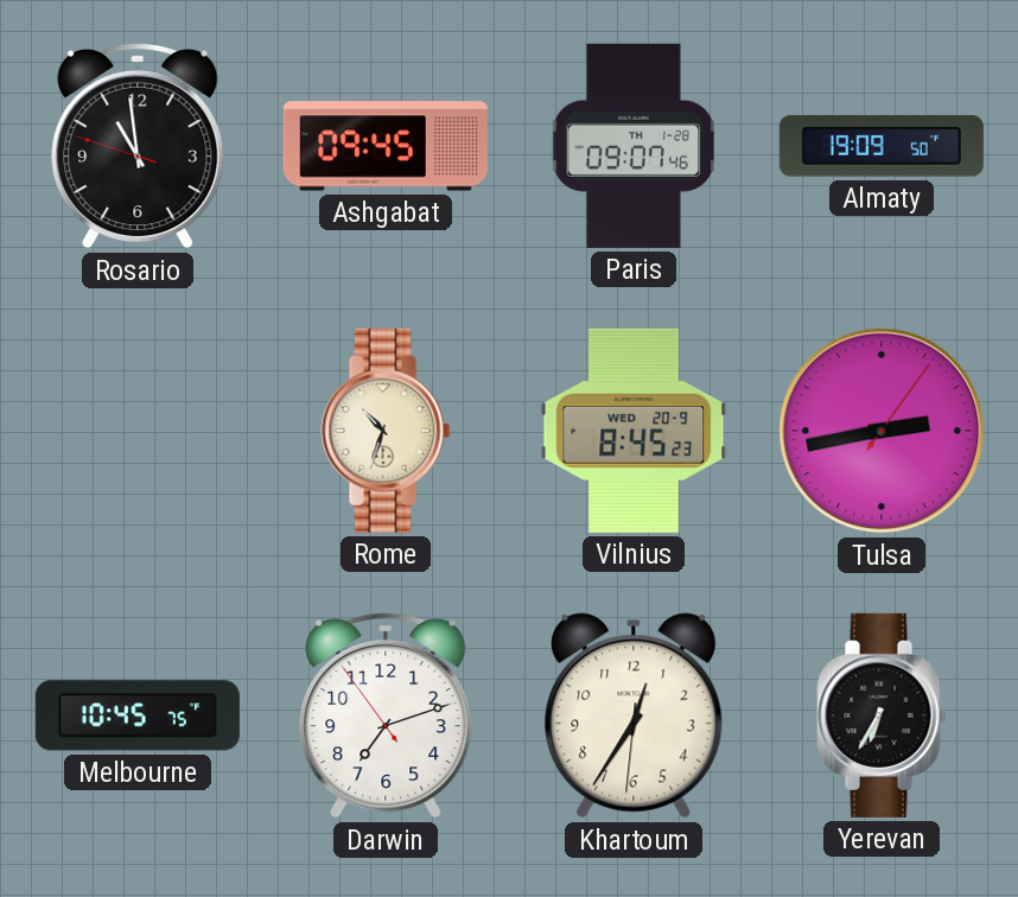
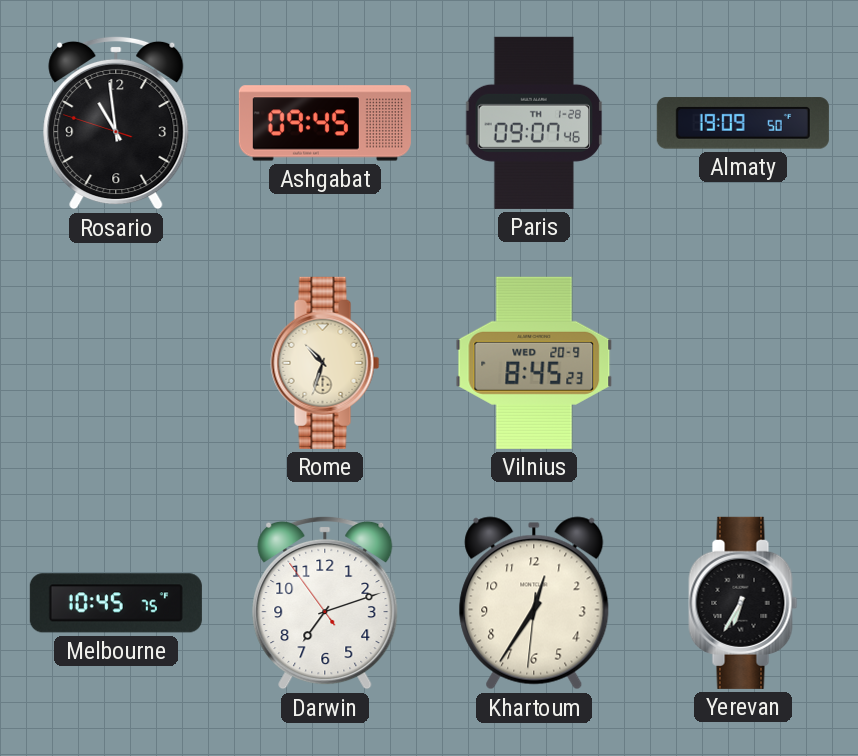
Tulsa: 2:43 -> none (882, 431)
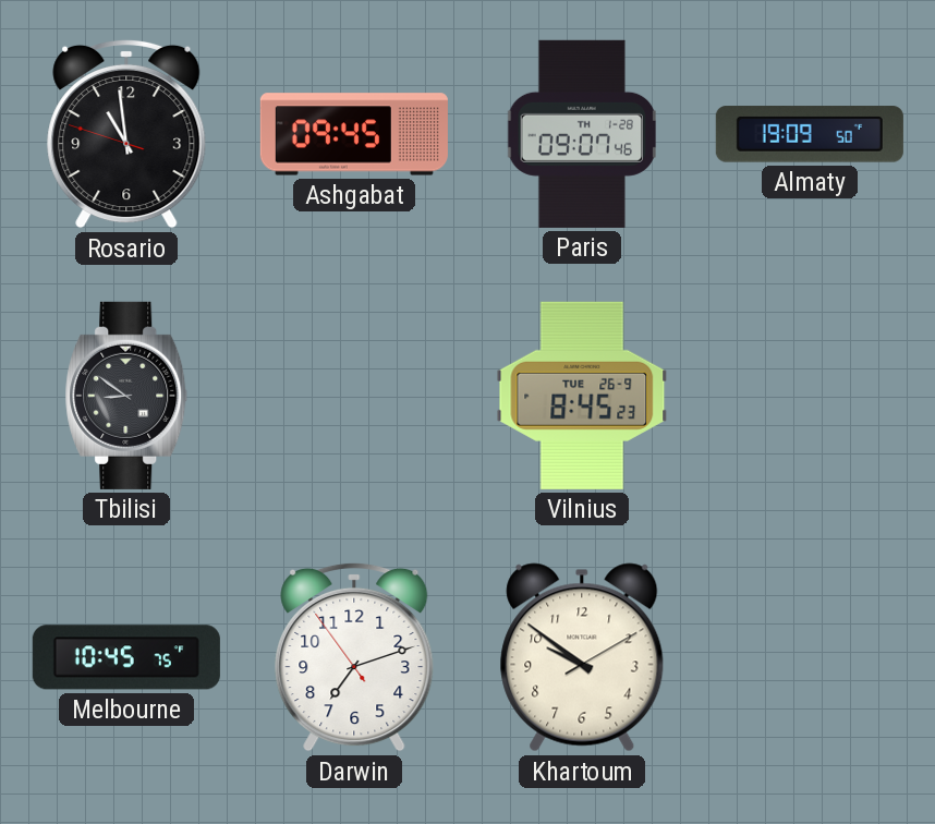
Tbilisi: none -> 8:51 (126, 396)
Rome: 10:33 -> none (325, 363)
Vilnius date: WED 20-9 -> TUE 26-9 (582, 396)
Khartoum: 12:35 -> 9:51 (582, 657)
Yerevan: 6:35 -> none (743, 603)
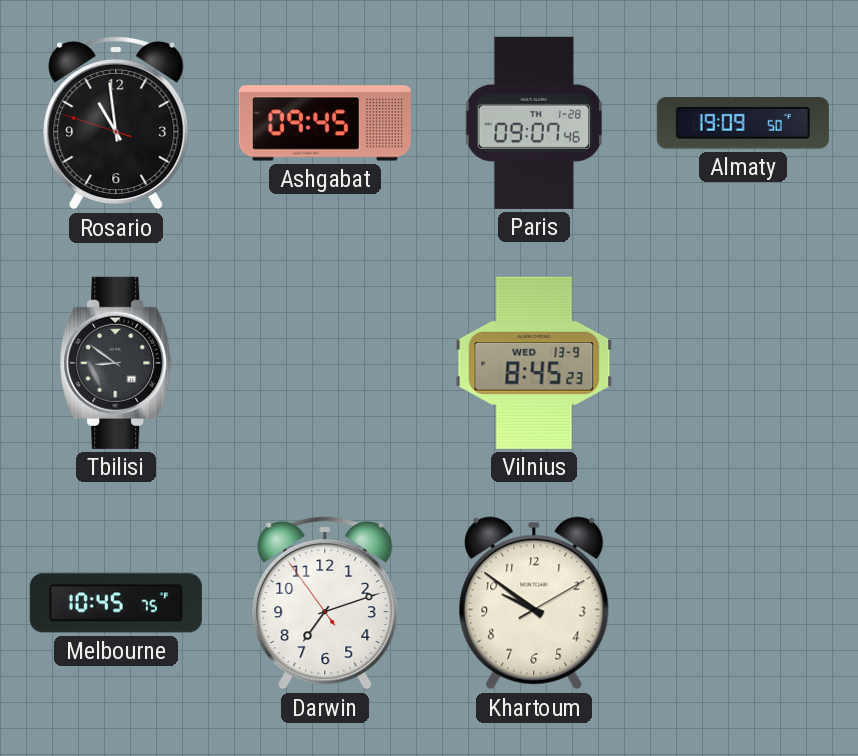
Vilnius date: TUE 26-9 -> WED 13-9 (534, 363)
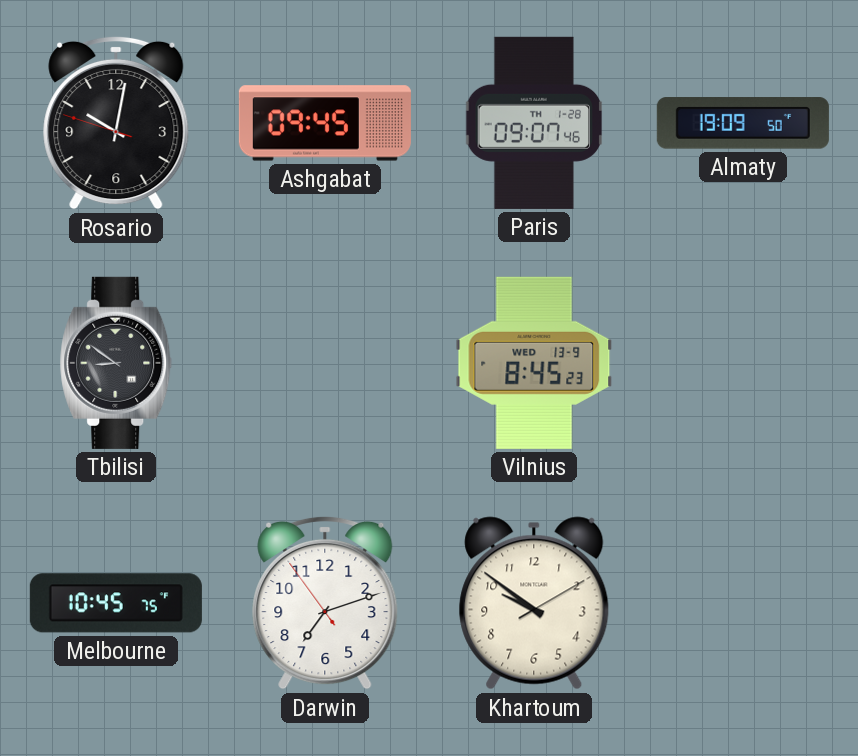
Rosario: 10:58 -> 10:01 (116, 123)
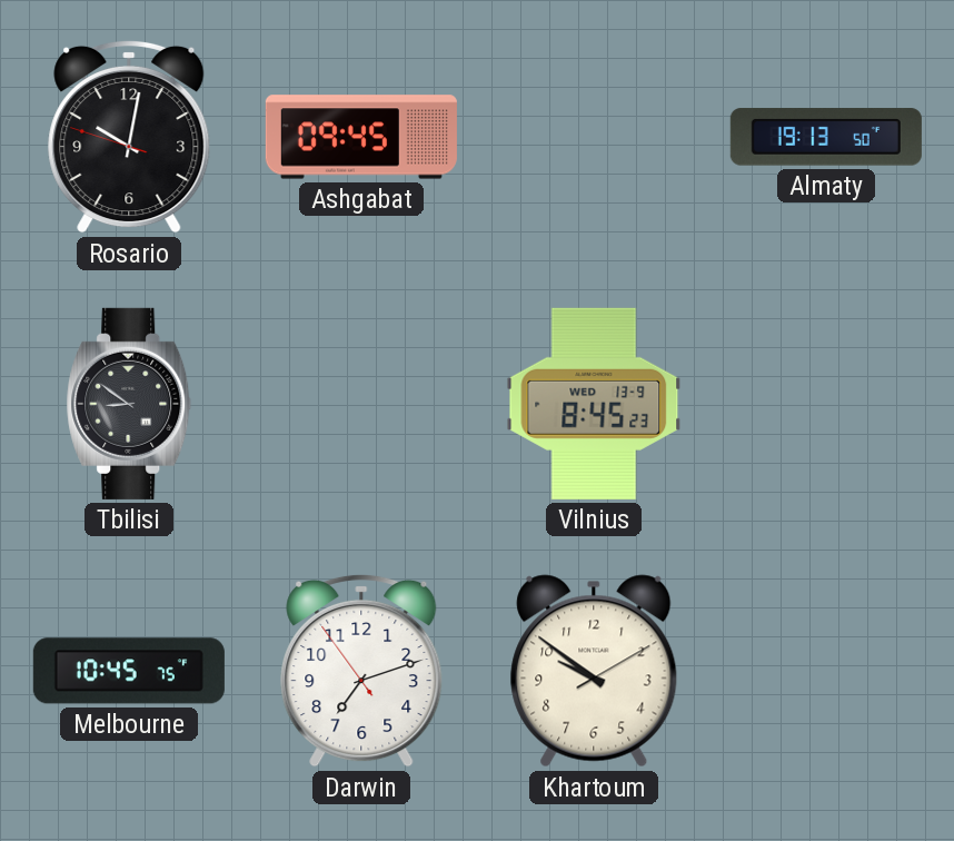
Paris: 09:07 -> none (534, 123)
Almaty: 19:09 -> 19:13 (826, 137)
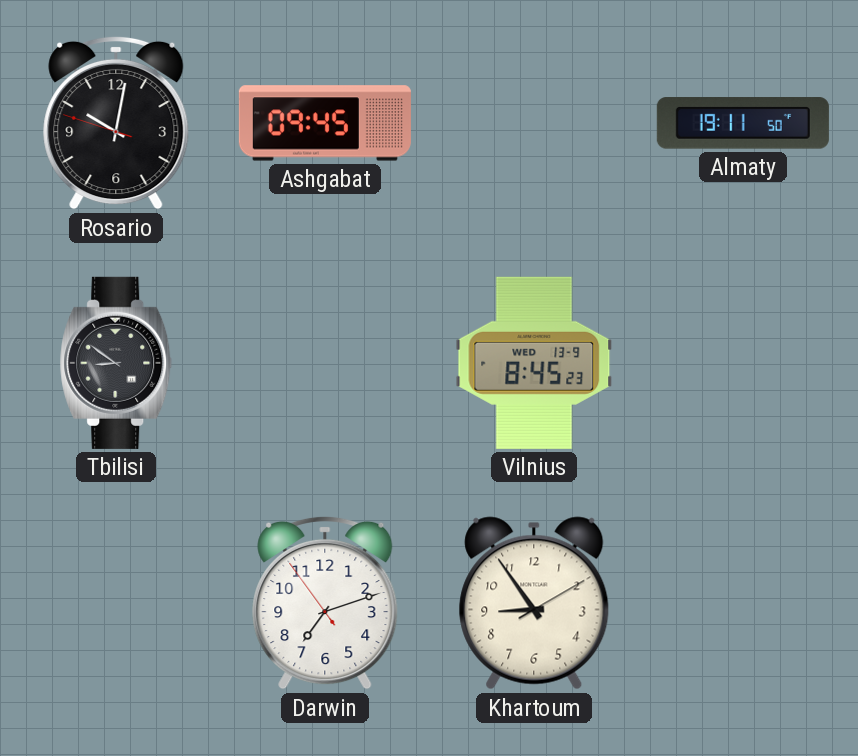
Almaty: 19:13 -> 19:11 (743, 123)
Melbourne: 10:45 -> none (129, 671)
Khartoum: 9:51 -> 8:54 (534, 603)
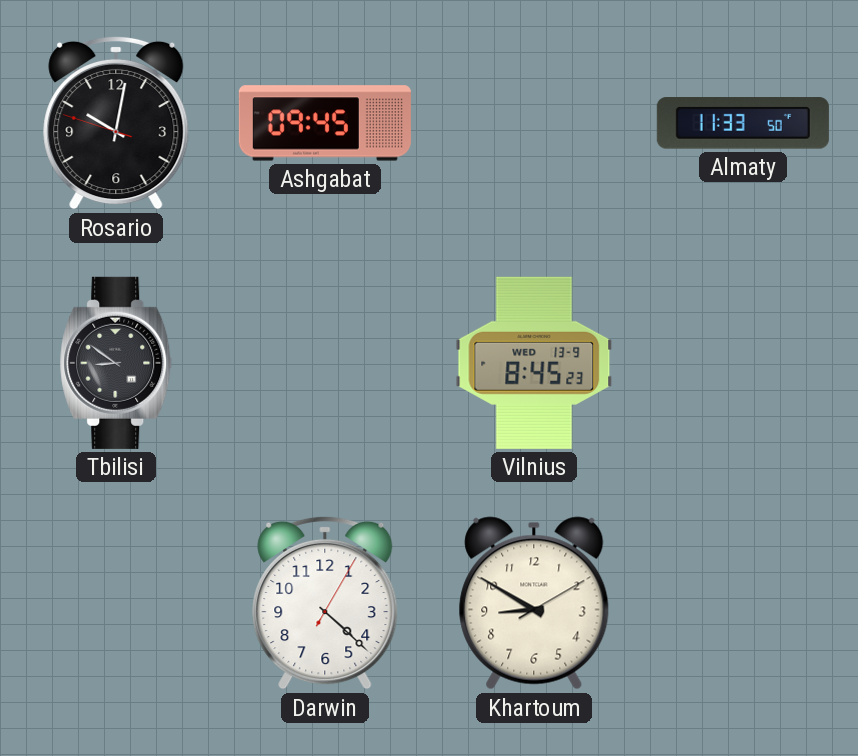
Almaty: 19:11 -> 11:33 (743, 123)
Darwin: 7:11 -> 4:22 (325, 603)
Khartoum: 8:54 -> 8:50 (534, 603)
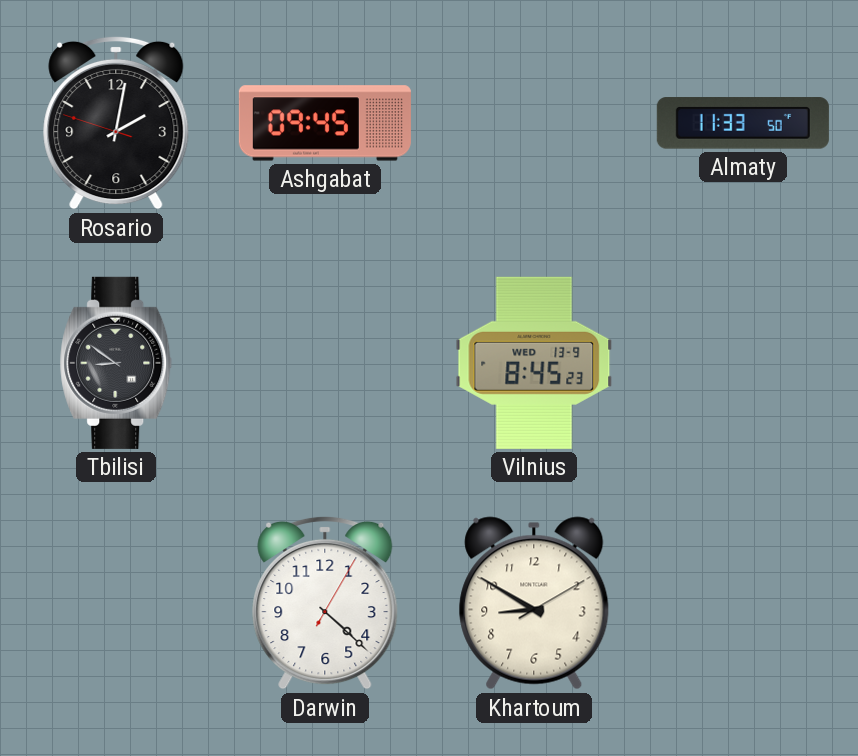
Rosario: 10:01 -> 2:01 (116, 123)
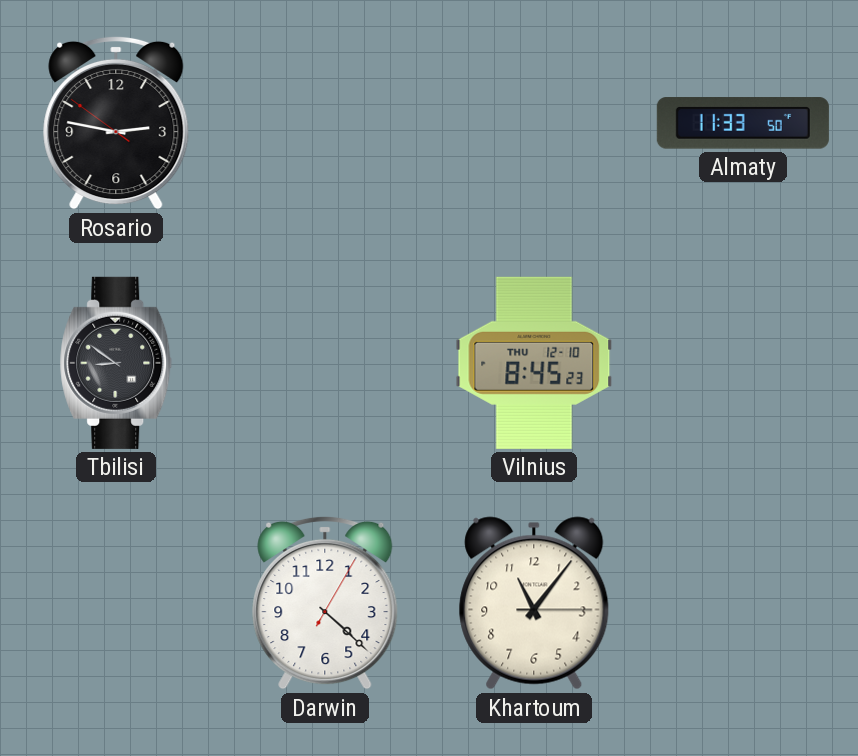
Rosario: 2:01 -> 2:46 (116, 123)
Ashgabat: 09:45 -> none (325, 123)
Vilnius date: WED 13-9 -> THU 12-10 (534, 363)
Khartoum: 8:50 -> 11:06 (534, 603)
